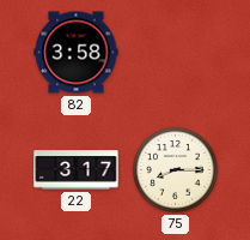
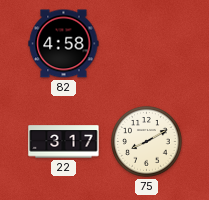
82: 3:58 -> 4:58 (64, 44)
75: 8:15 -> 8:10 (147, 142)
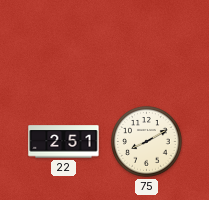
82: 4:58 -> none (64, 44)
22: 3:17 -> 2:51 (64, 142)
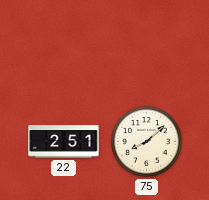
75: 8:10 -> 8:08 (147, 142)
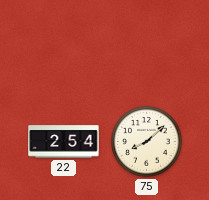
22: 2:51 -> 2:54 (64, 142)
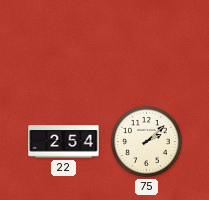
75: 8:08 -> 2:08 (147, 142)
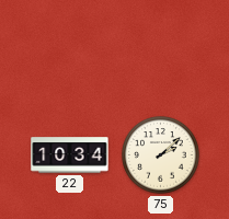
22: 2:54 -> 10:34 (70, 155)
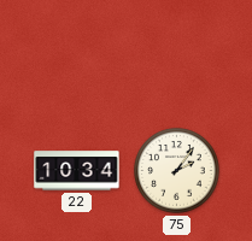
75: 2:08 -> 2:06 (177, 171)
